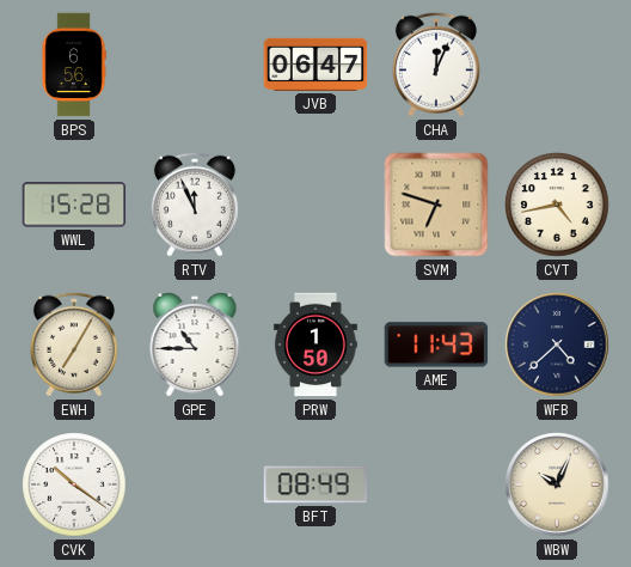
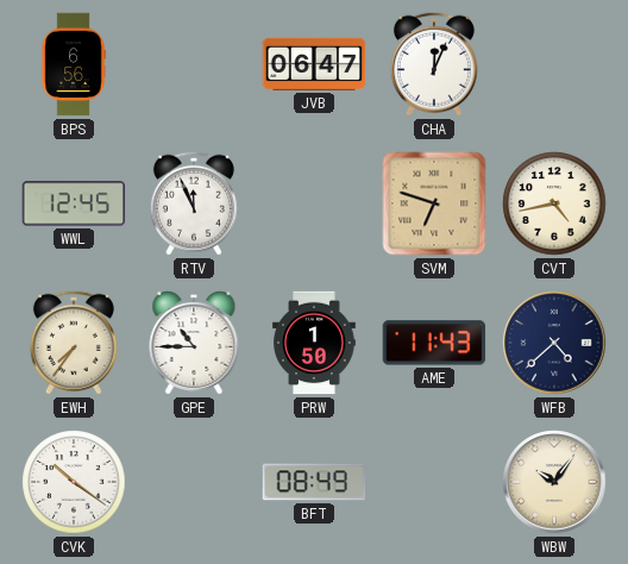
WWL: 15:28 -> 12:45 (74, 203)
EWH: 7:05 -> 7:36 (74, 343)
WBW: 10:04 -> 10:06 (554, 482)
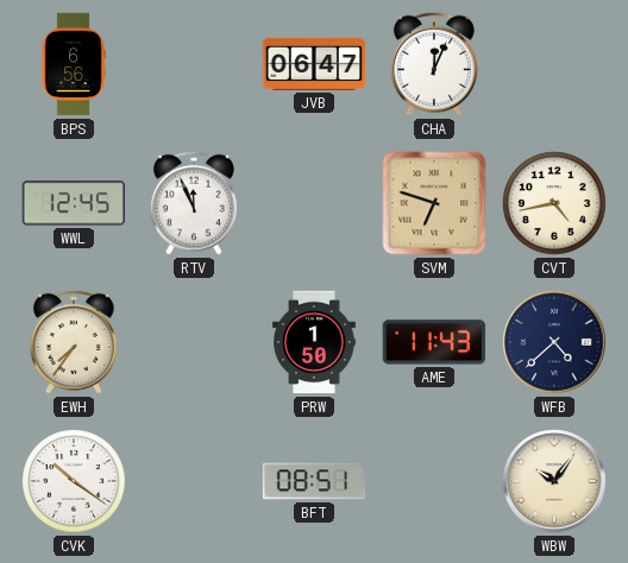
GPE: 10:45 -> none (194, 343)
BFT: 08:49 -> 08:51 (314, 481)
